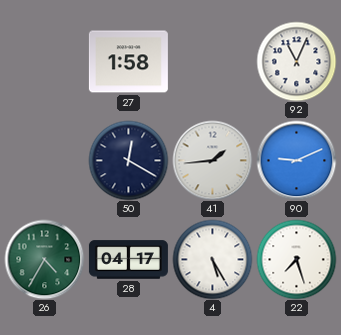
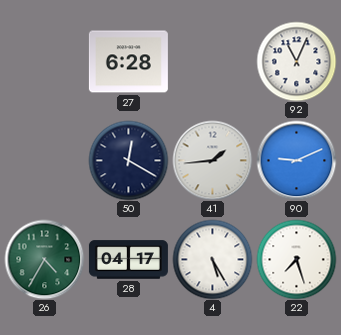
27: 1:58 -> 6:28 (128, 62)
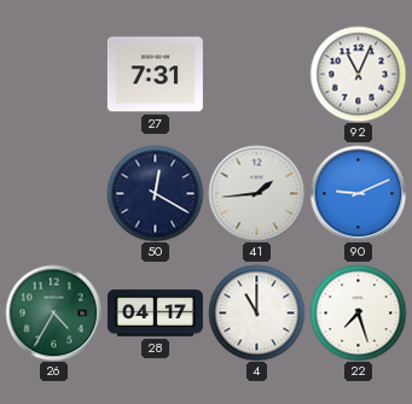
27: 6:28 -> 7:31 (155, 75)
4: 5:25 -> 11:00 (256, 312)
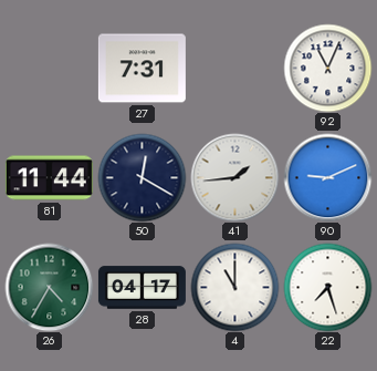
81: none -> 11:44 (49, 178)
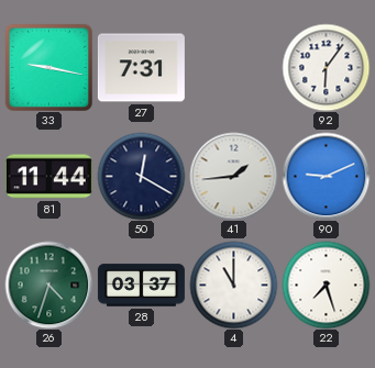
33: none -> 9:17 (48, 67)
92: 11:04 -> 6:06 (326, 67)
26: 4:35 -> 4:33 (48, 285)
28: 04:17 -> 03:37 (141, 286)
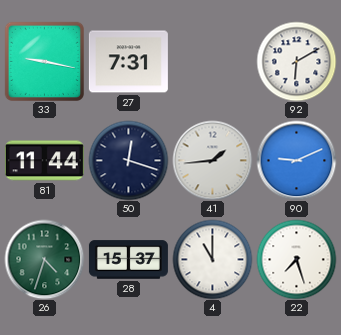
92: 6:06 -> 6:10 (296, 61)
50: 12:20 -> 12:18 (128, 160)
28: 03:37 -> 15:37 (128, 260)
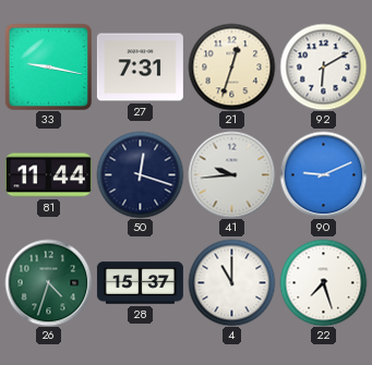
21: none -> 12:33 (231, 66)
41: 1:44 -> 9:44 (231, 174)
